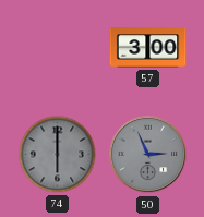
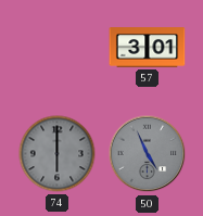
57: 3:00 -> 3:01 (148, 48)
50: 2:56 -> 4:56 (148, 154)
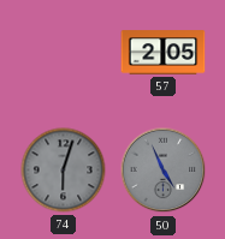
57: 3:01 -> 2:05 (164, 53)
74: 6:00 -> 6:03 (64, 171)
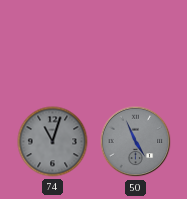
57: 2:05 -> none (164, 53)
74: 6:03 -> 11:03 (53, 142)
